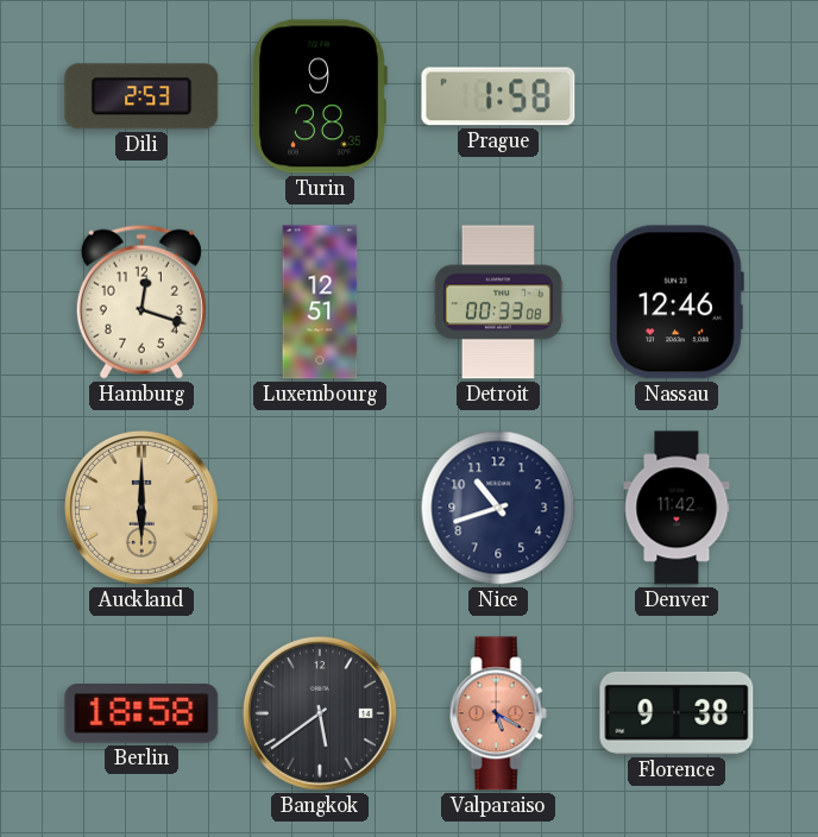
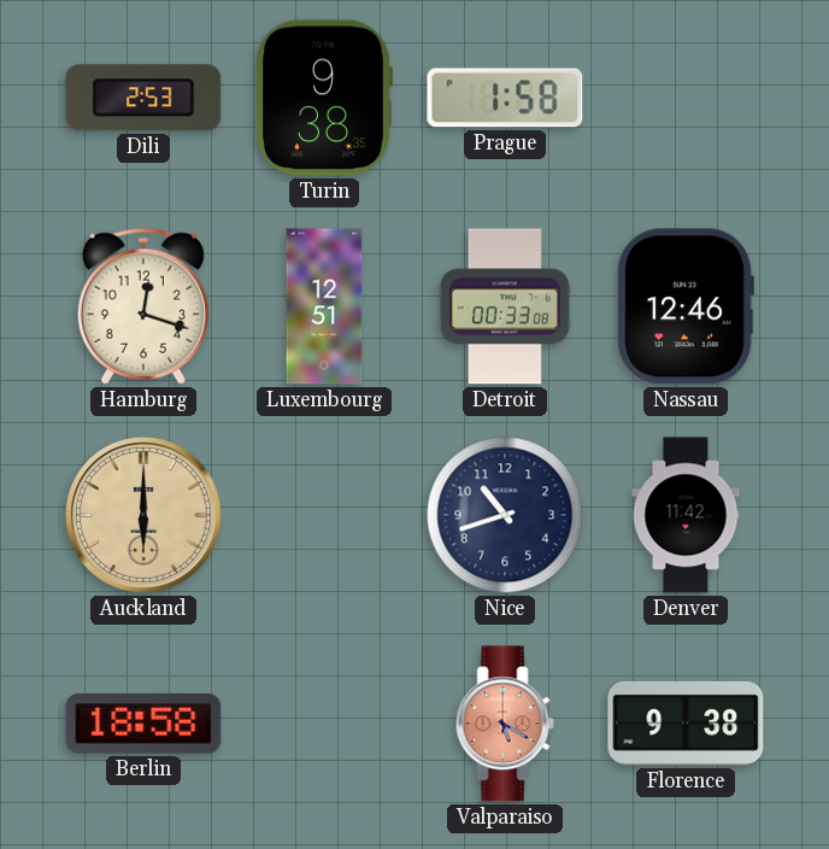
Bangkok: 5:39 -> none (320, 713)
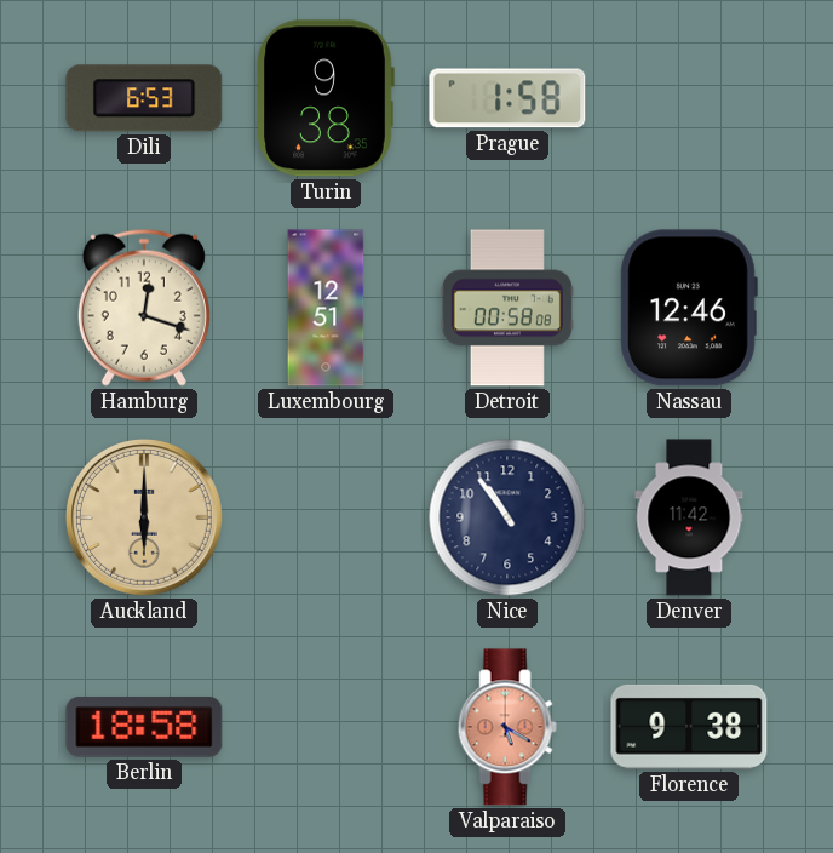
Dili: 2:53 -> 6:53 (144, 98)
Detroit: 00:33 -> 00:58 (507, 308)
Nice: 10:42 -> 10:54 (507, 517)
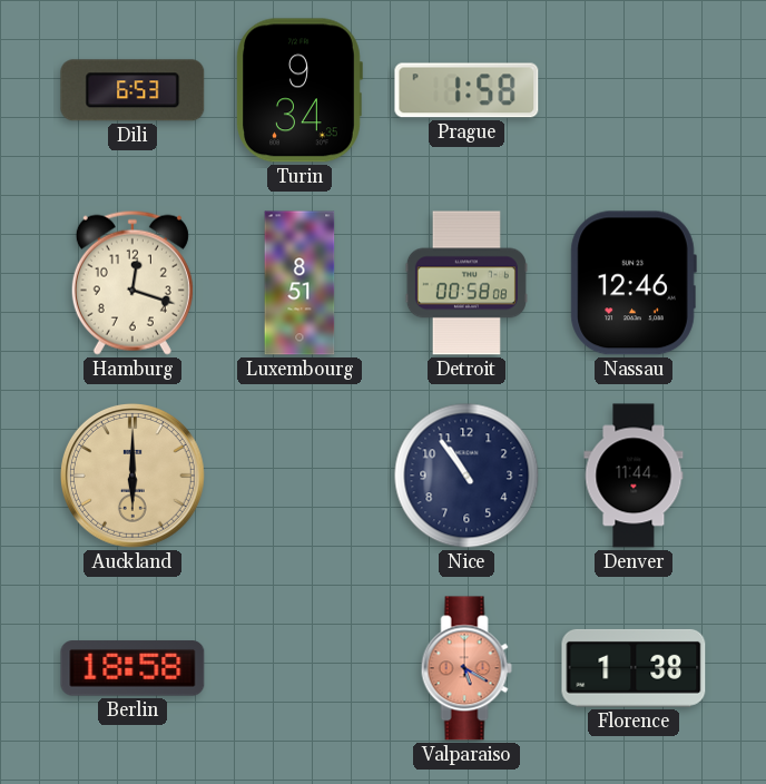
Turin: 9:38 -> 9:34 (299, 90)
Luxembourg: 12:51 -> 8:51 (299, 283)
Denver: 11:42 -> 11:44 (634, 476)
Florence: 9:38 -> 1:38 (634, 668)
